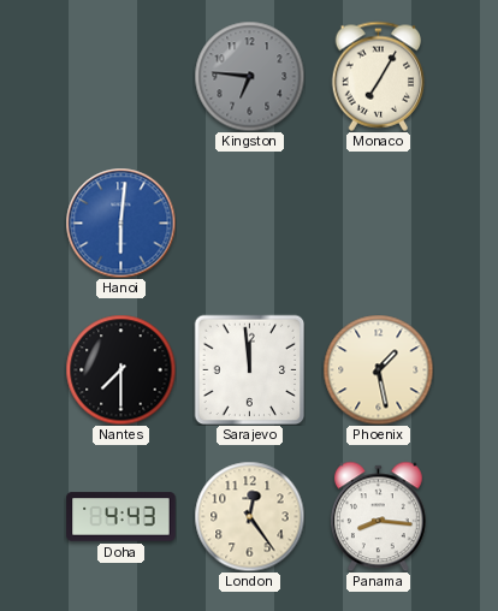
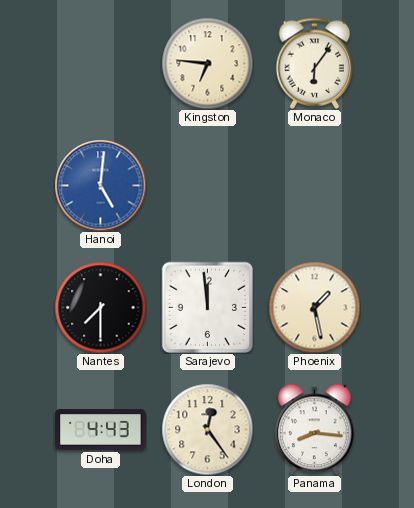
Kingston dial: grey -> cream (207, 63)
Monaco: 7:05 -> 6:06 (315, 63)
Hanoi: 6:01 -> 5:01 (100, 185)
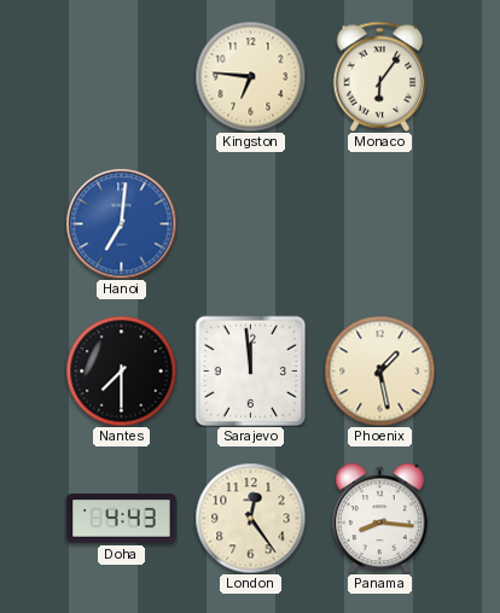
Hanoi: 5:01 -> 7:01 (121, 223)
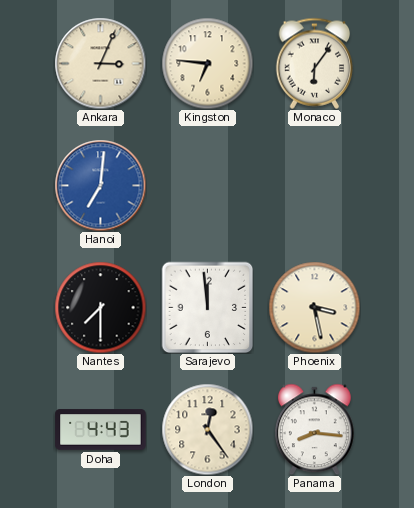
Ankara: none -> 3:04 (100, 63)
Phoenix: 1:28 -> 3:28 (314, 307)
